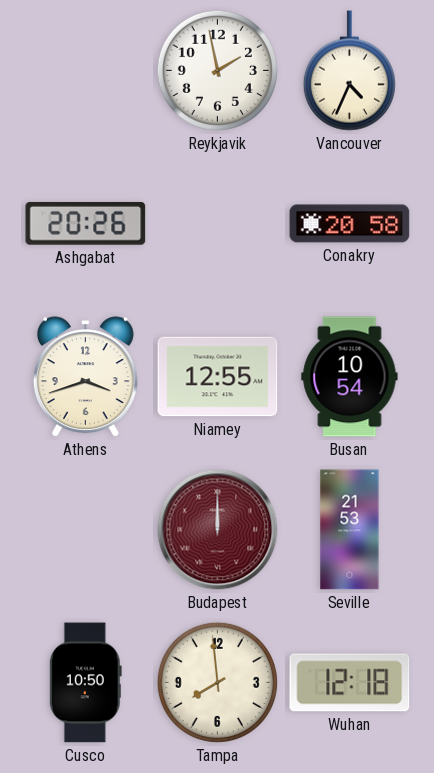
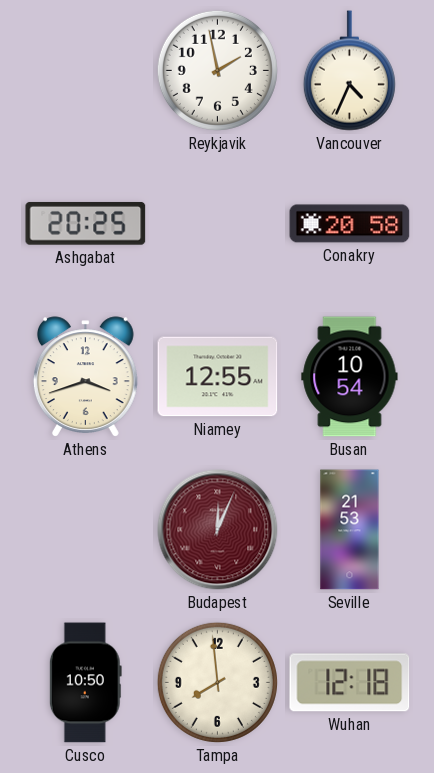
Ashgabat: 20:26 -> 20:25 (86, 224)
Budapest: 12:00 -> 12:04 (218, 530)
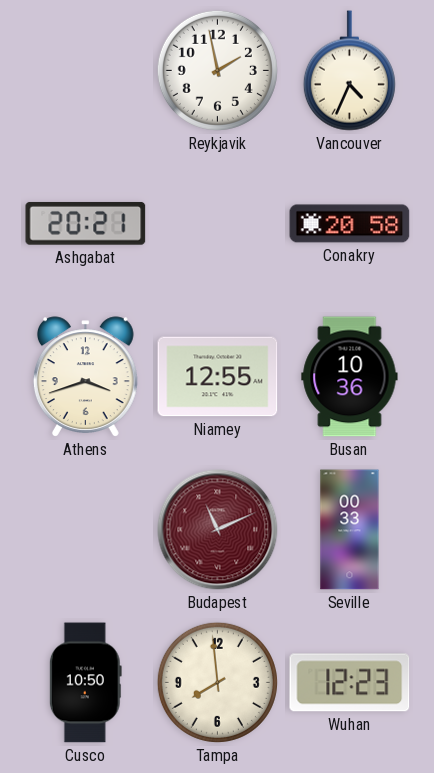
Ashgabat: 20:25 -> 20:21 (86, 224)
Busan: 10:54 -> 10:36 (350, 377)
Budapest: 12:04 -> 11:11 (218, 530)
Seville: 21:53 -> 00:33 (350, 530)
Wuhan: 12:18 -> 12:23 (350, 683)
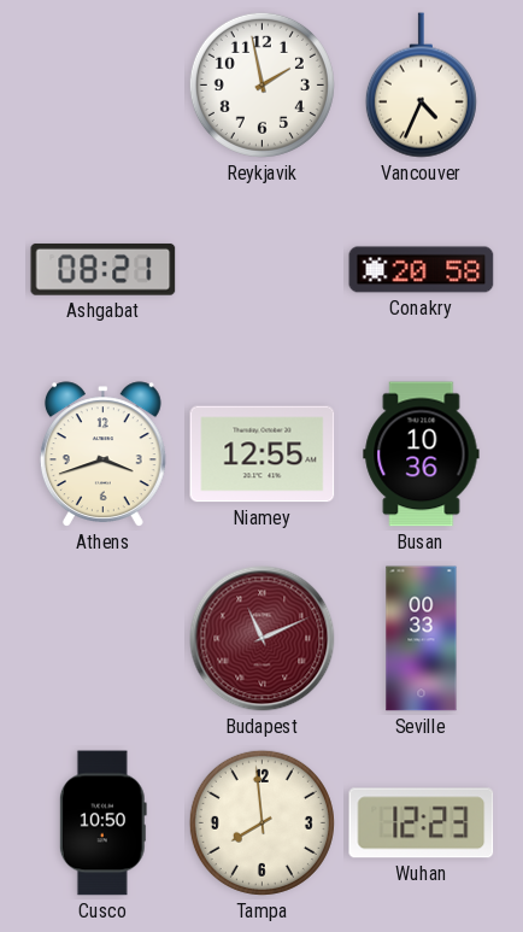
Ashgabat: 20:21 -> 08:21 (104, 270)
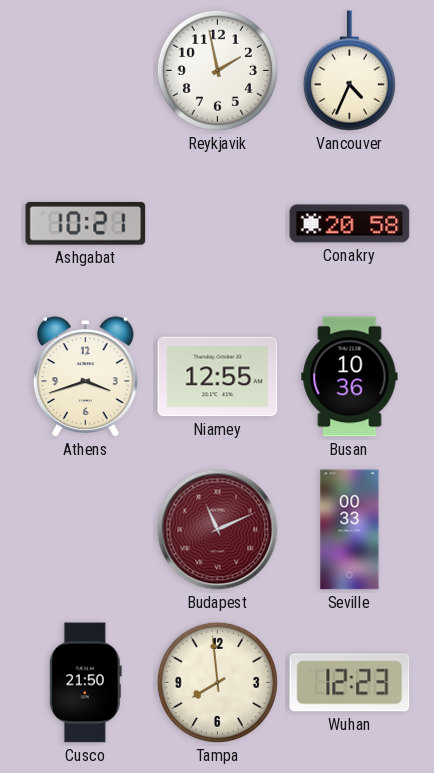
Ashgabat: 08:21 -> 10:21 (86, 224)
Cusco: 10:50 -> 21:50 (85, 683)
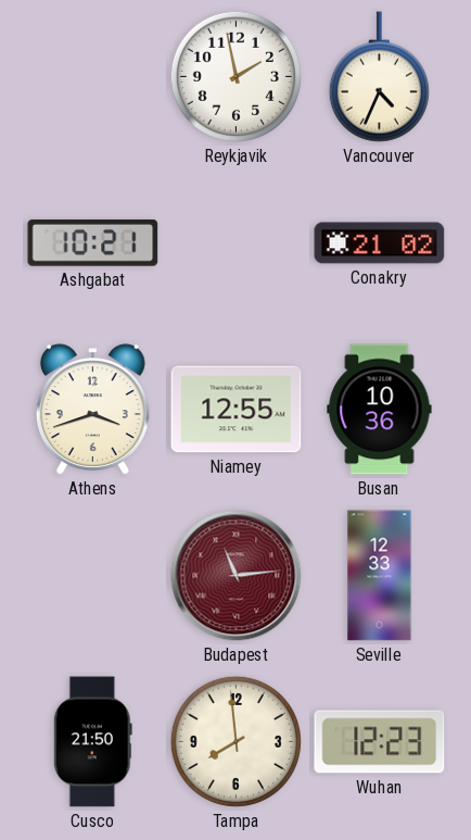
Conakry: 20:58 -> 21:02 (380, 243)
Budapest: 11:11 -> 11:14 (237, 576)
Seville: 00:33 -> 12:33 (380, 576)
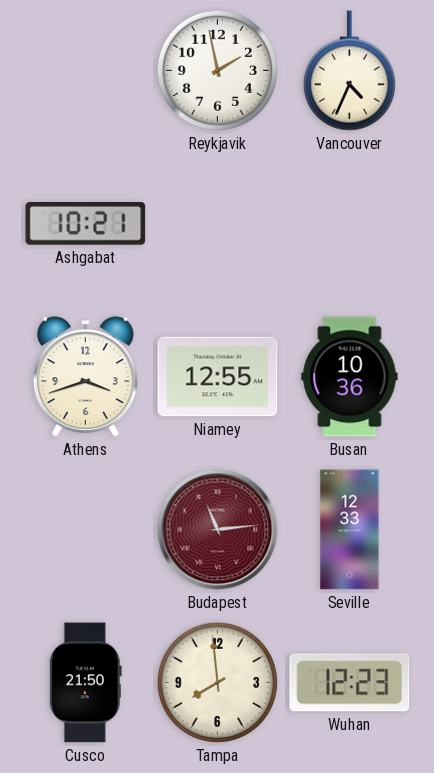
Conakry: 21:02 -> none (380, 243)
